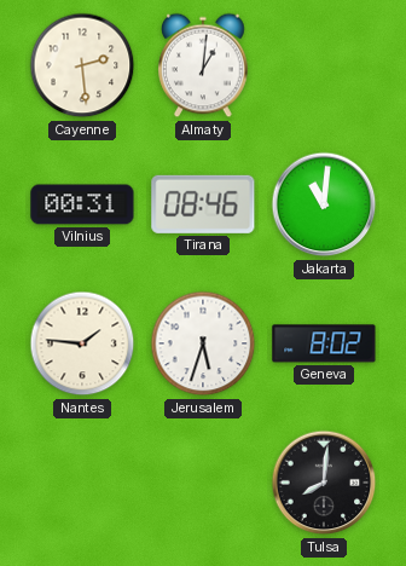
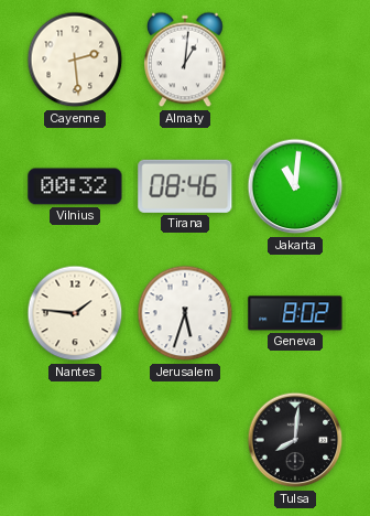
Vilnius: 00:31 -> 00:32 (75, 186)
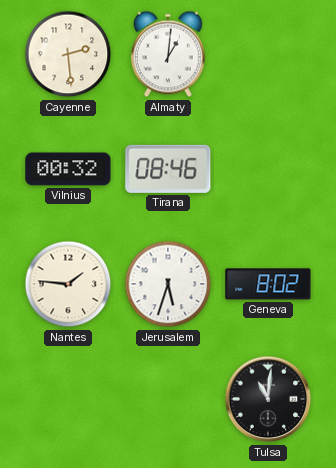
Jakarta: 11:01 -> none (295, 186)
Tulsa: 8:01 -> 11:01 (268, 399)
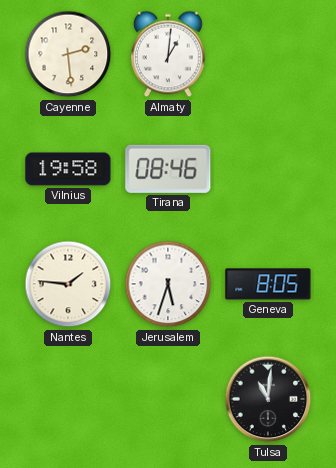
Vilnius: 00:32 -> 19:58 (68, 169)
Geneva: 8:02 -> 8:05 (268, 284)
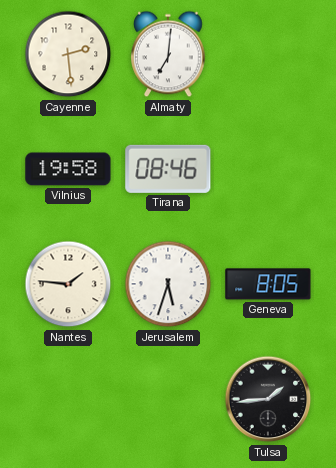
Almaty: 1:01 -> 7:01 (168, 54)
Tulsa: 11:01 -> 1:44 (268, 399)
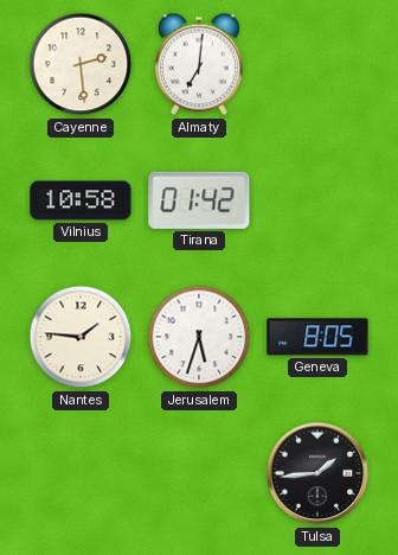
Vilnius: 19:58 -> 10:58 (81, 200)
Tirana: 08:46 -> 01:42 (199, 200)
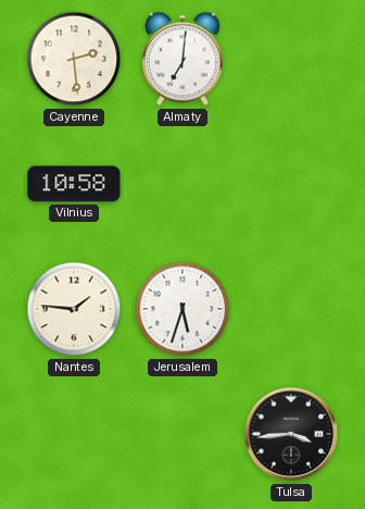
Tirana: 01:42 -> none (199, 200)
Geneva: 8:05 -> none (317, 337)
Tulsa: 1:44 -> 3:44 (291, 434)
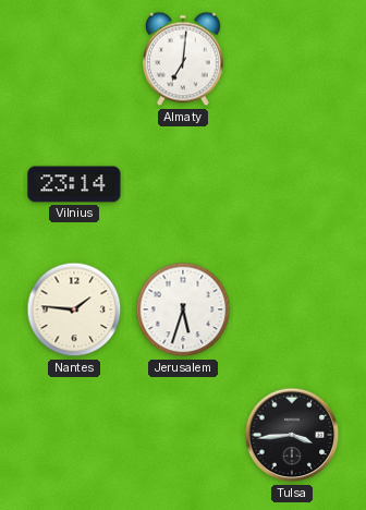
Cayenne: 2:29 -> none (74, 59)
Vilnius: 10:58 -> 23:14 (74, 184)
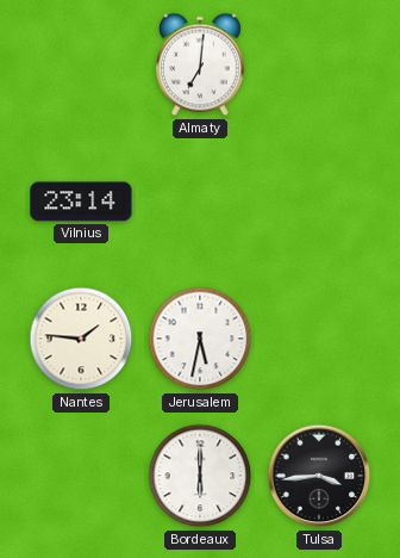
Jerusalem: 5:33 -> 5:32 (200, 339)
Bordeaux: none -> 6:00 (200, 476)
